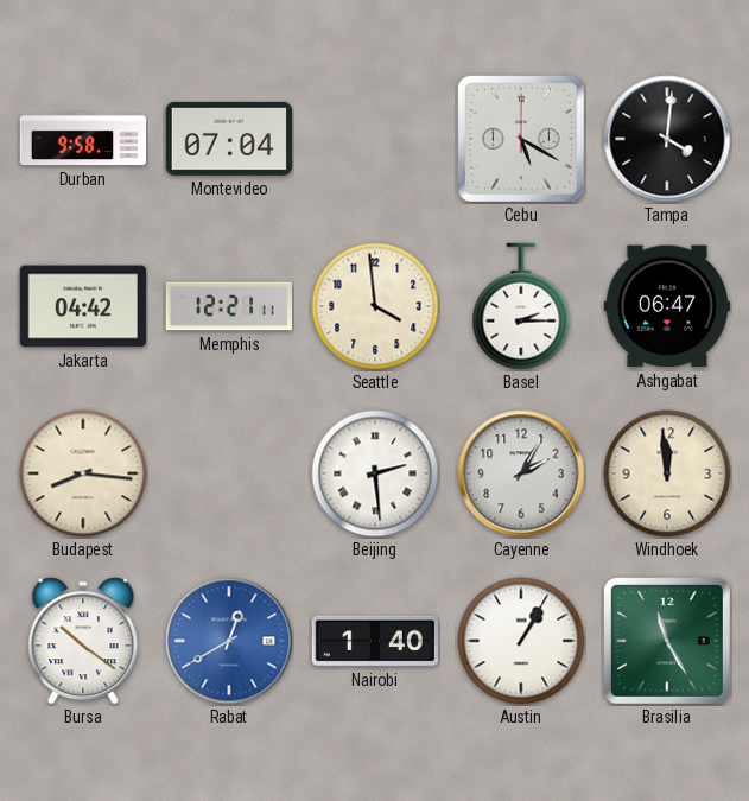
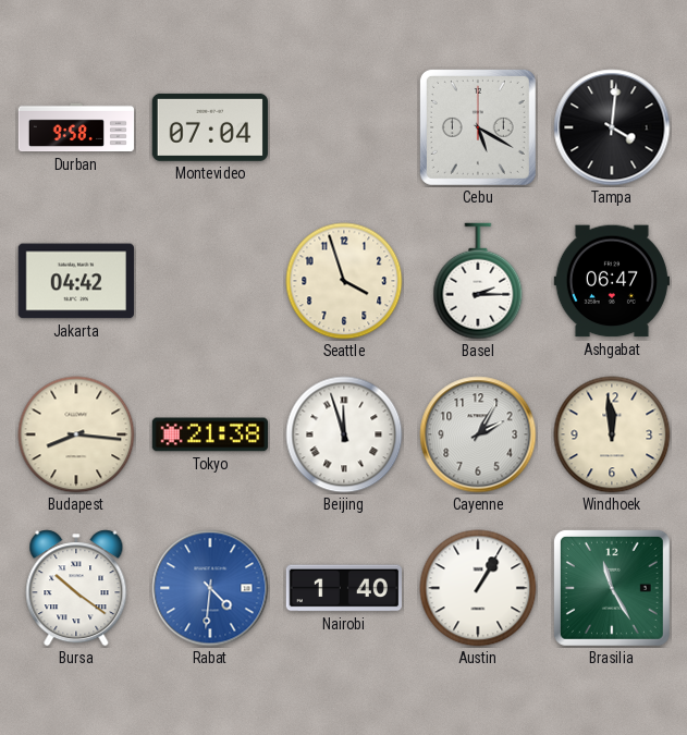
Memphis: 12:21 -> none (228, 306)
Seattle: 3:59 -> 3:57 (344, 281)
Tokyo: none -> 21:38 (209, 434)
Beijing: 2:29 -> 11:57 (344, 434)
Rabat: 12:40 -> 4:31 (210, 588)
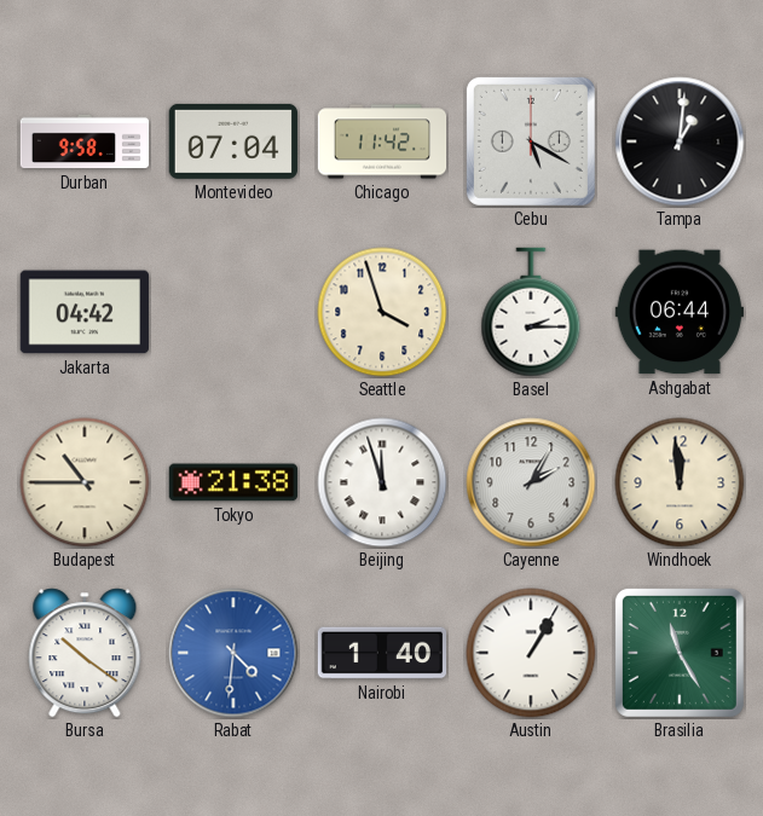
Chicago: none -> 11:42 (382, 141)
Tampa: 4:01 -> 1:01 (680, 141)
Ashgabat: 06:47 -> 06:44 (678, 312)
Budapest: 8:16 -> 10:45 (85, 482)
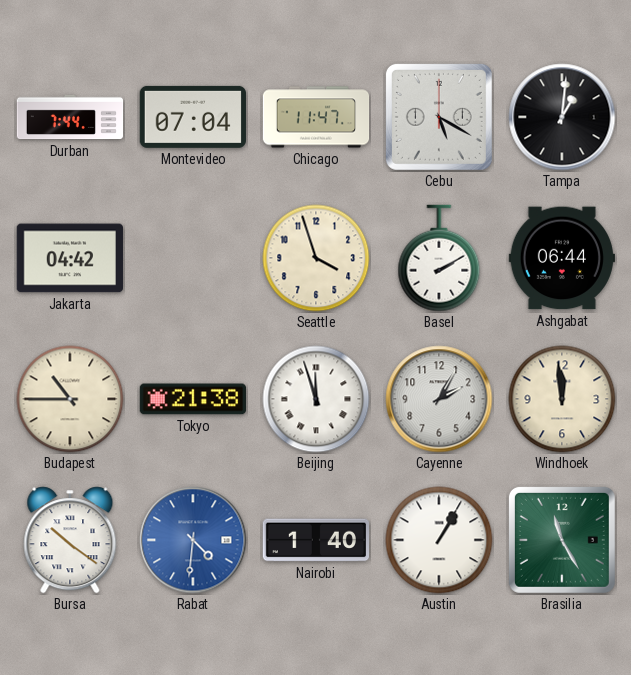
Durban: 9:58 -> 7:44 (70, 117)
Chicago: 11:42 -> 11:47 (316, 117)
Basel: 2:15 -> 2:10 (439, 258)
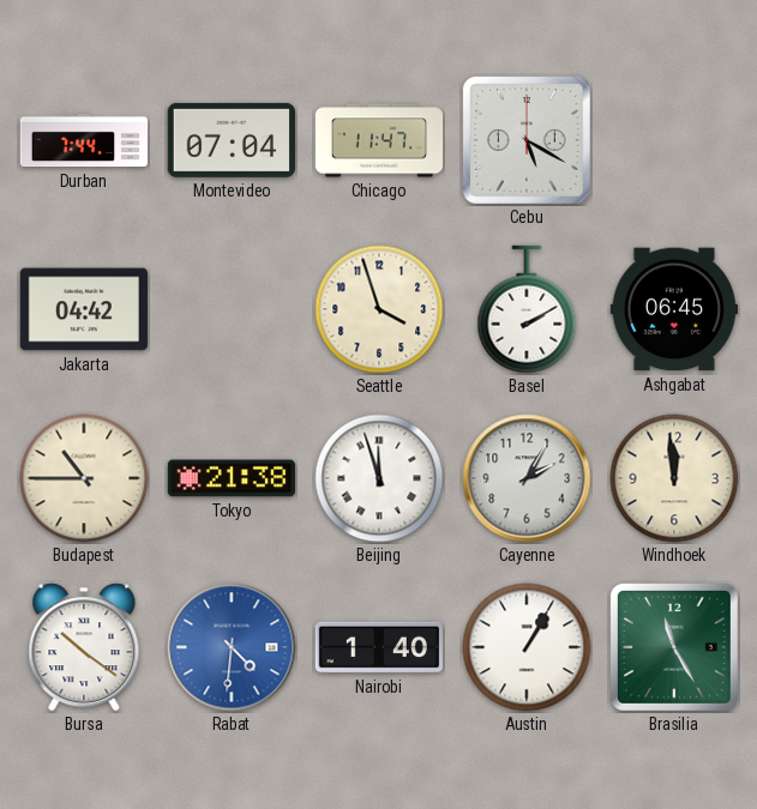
Tampa: 1:01 -> none (562, 117)
Ashgabat: 06:44 -> 06:45 (673, 309)
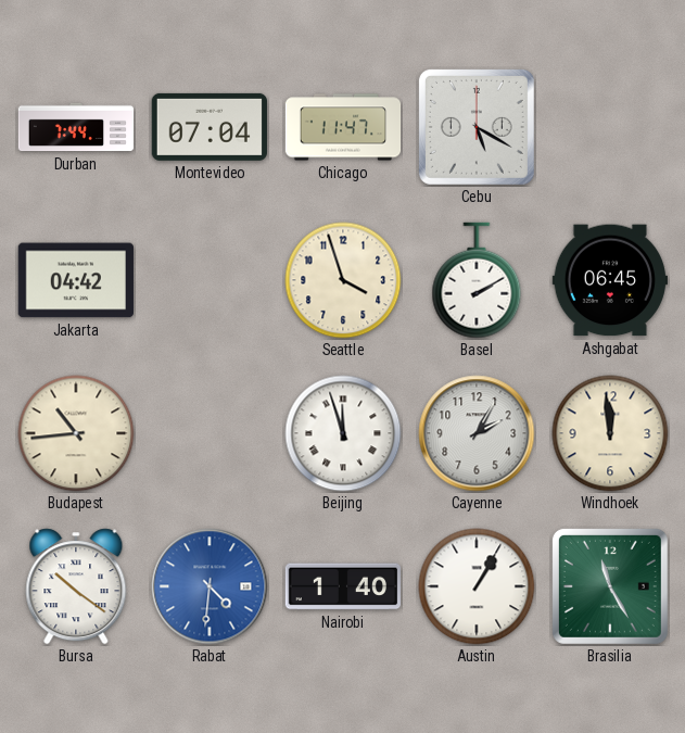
Budapest: 10:45 -> 10:44 (76, 433)
Tokyo: 21:38 -> none (230, 478)
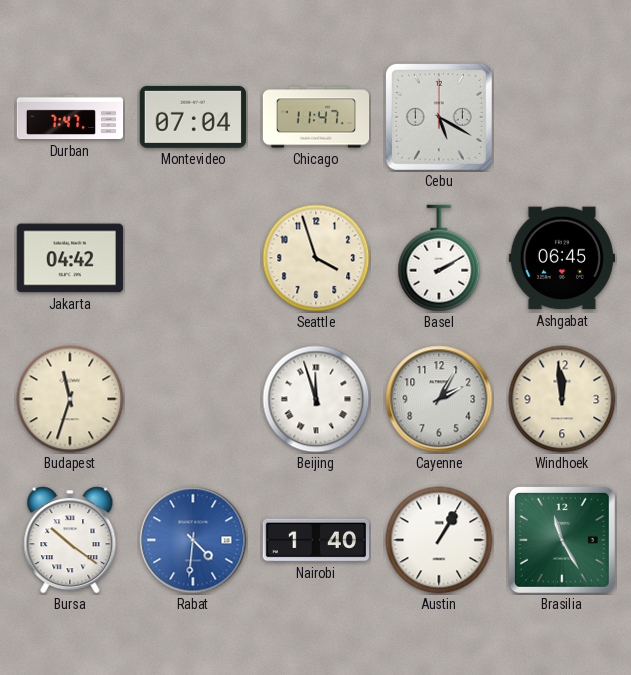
Durban: 7:44 -> 7:47 (70, 117)
Budapest: 10:44 -> 11:33 (70, 399)
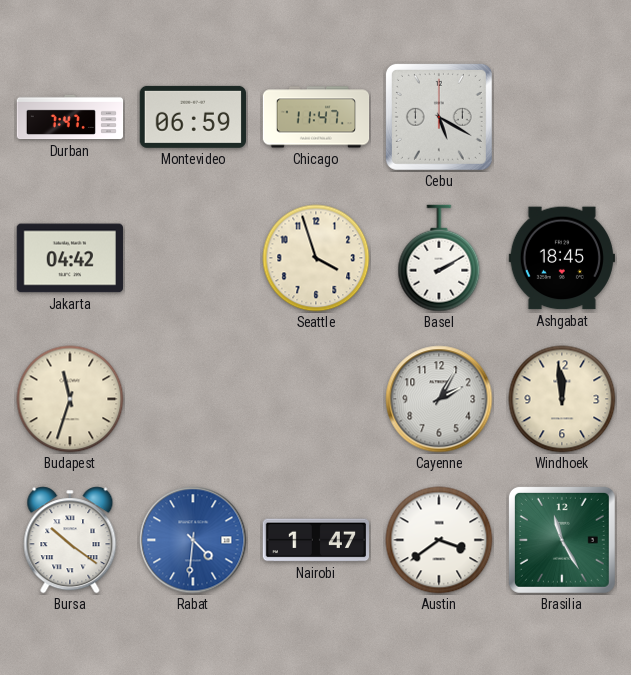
Montevideo: 07:04 -> 06:59 (193, 117)
Ashgabat: 06:45 -> 18:45 (561, 258)
Beijing: 11:57 -> none (316, 399)
Nairobi: 1:40 -> 1:47 (315, 540)
Austin: 1:05 -> 3:39 (439, 540)
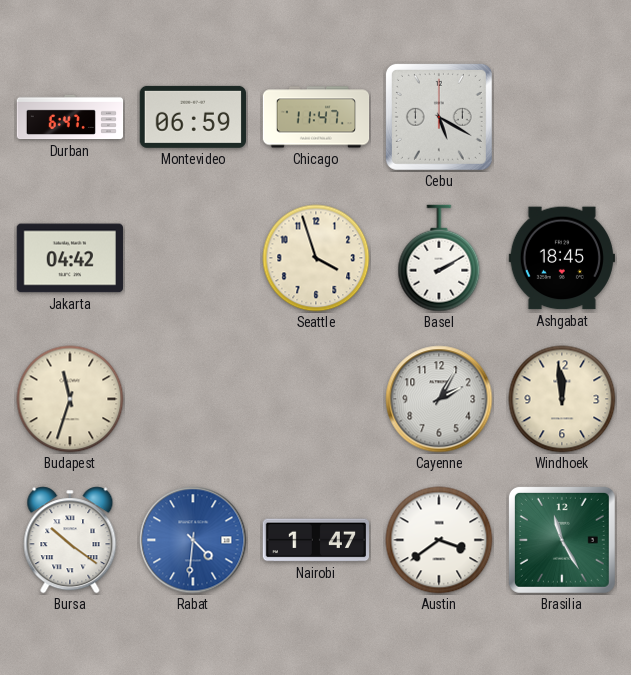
Durban: 7:47 -> 6:47 (70, 117)
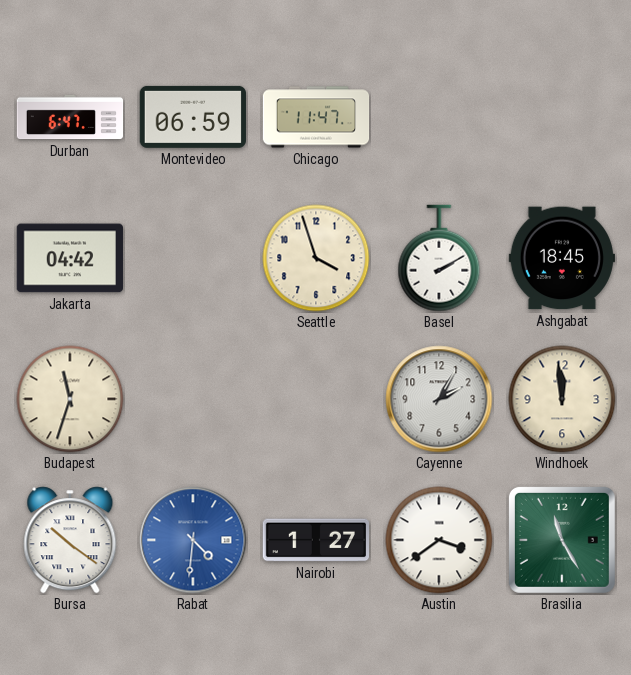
Cebu: 5:20 -> none (439, 117)
Nairobi: 1:47 -> 1:27 (315, 540)
